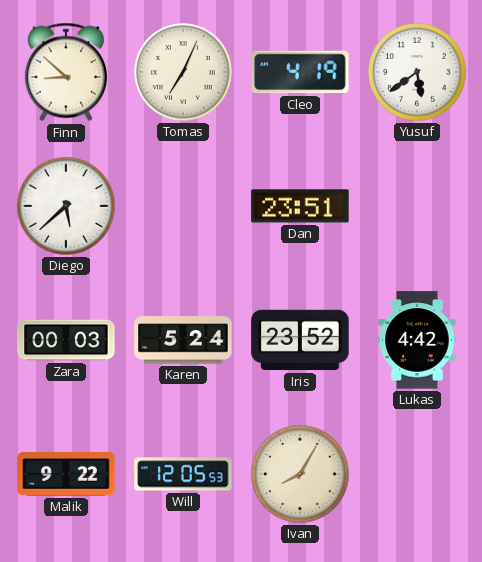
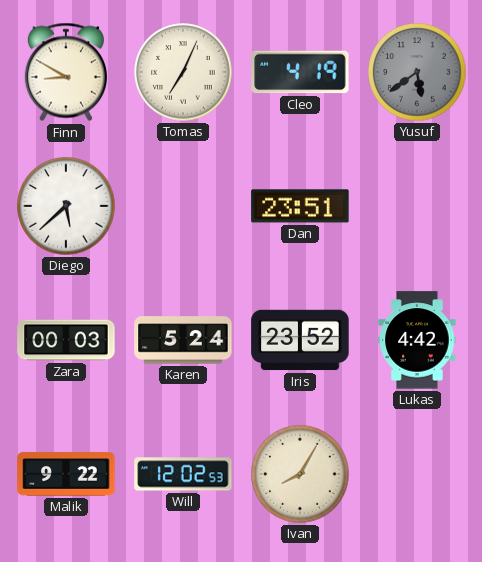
Finn: 8:52 -> 8:50 (66, 72)
Yusuf dial: white -> grey (417, 72)
Will: 12:05 -> 12:02 (183, 474)
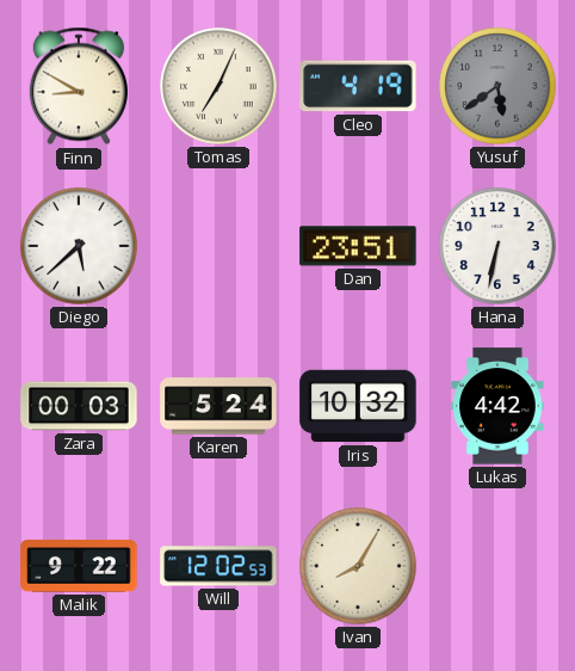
Hana: none -> 6:32 (497, 246)
Iris: 23:52 -> 10:32 (358, 406)
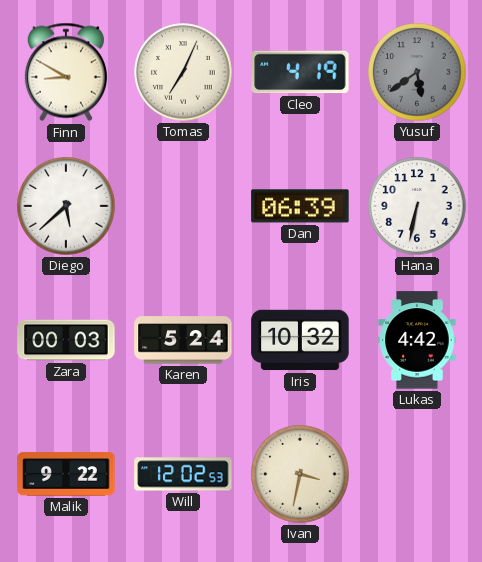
Dan: 23:51 -> 06:39 (300, 206)
Ivan: 8:05 -> 3:32 (300, 474)
